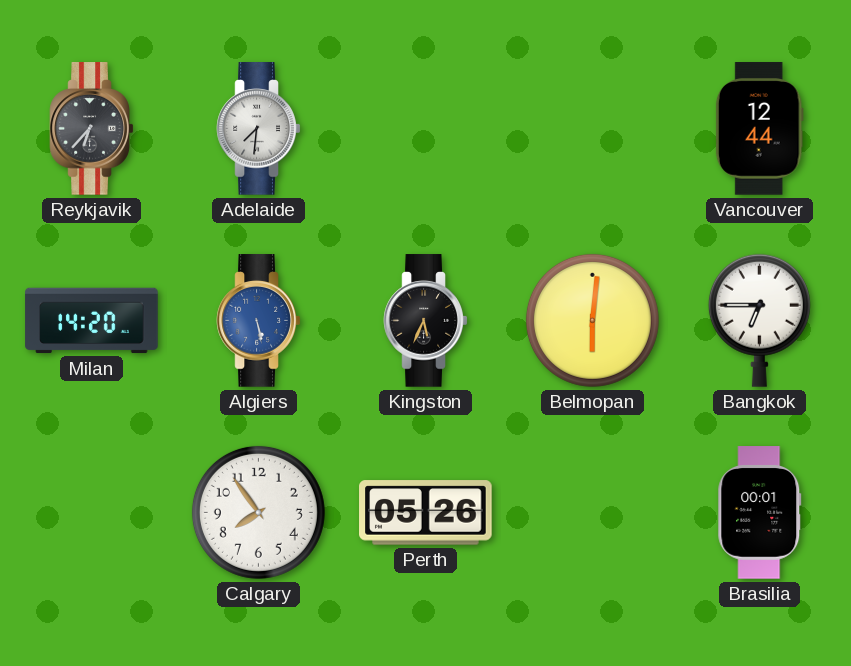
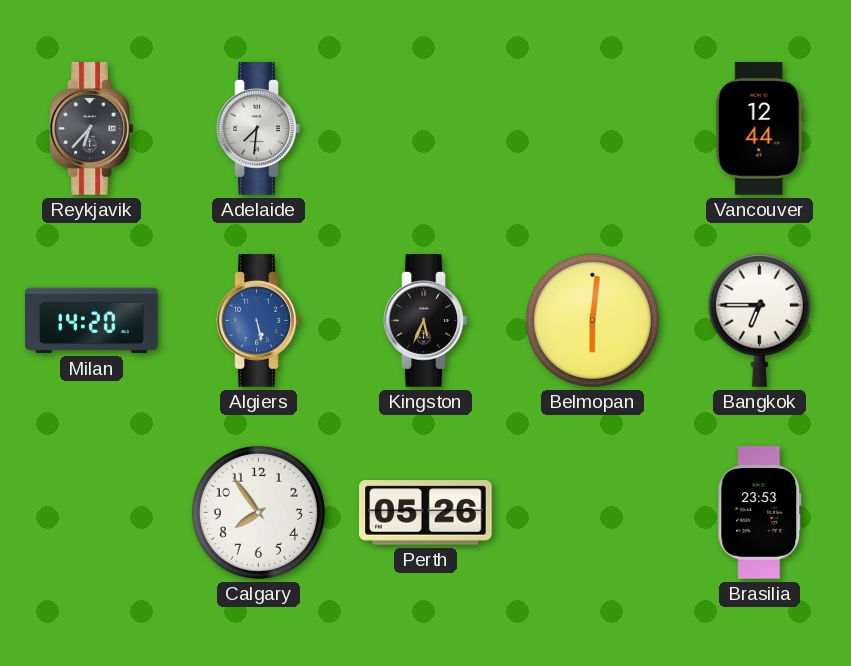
Brasilia: 00:01 -> 23:53 (760, 513)
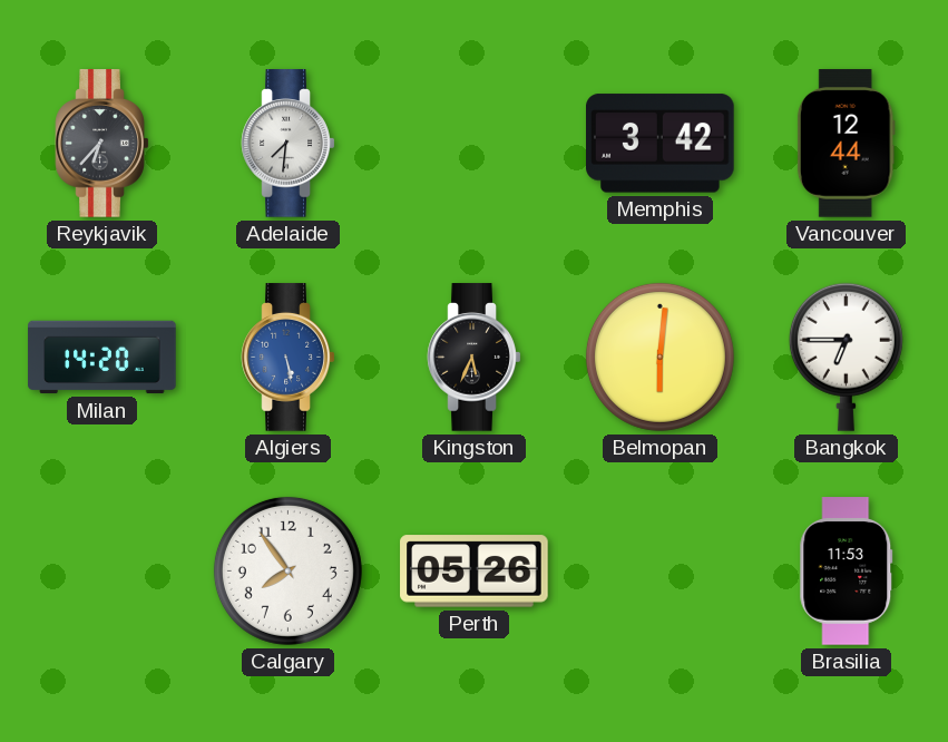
Memphis: none -> 3:42 (661, 144)
Brasilia: 23:53 -> 11:53 (847, 572)
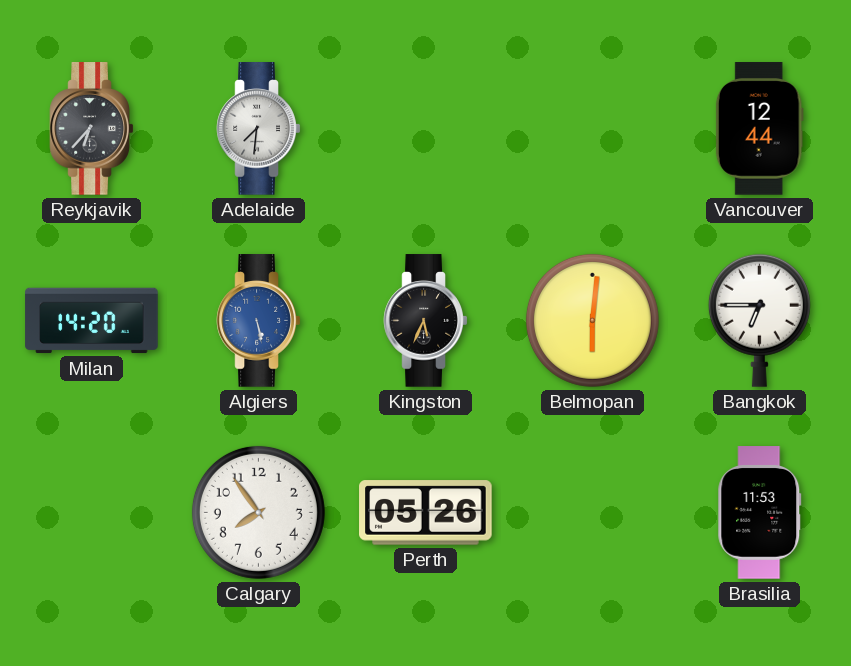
Memphis: 3:42 -> none (661, 144)
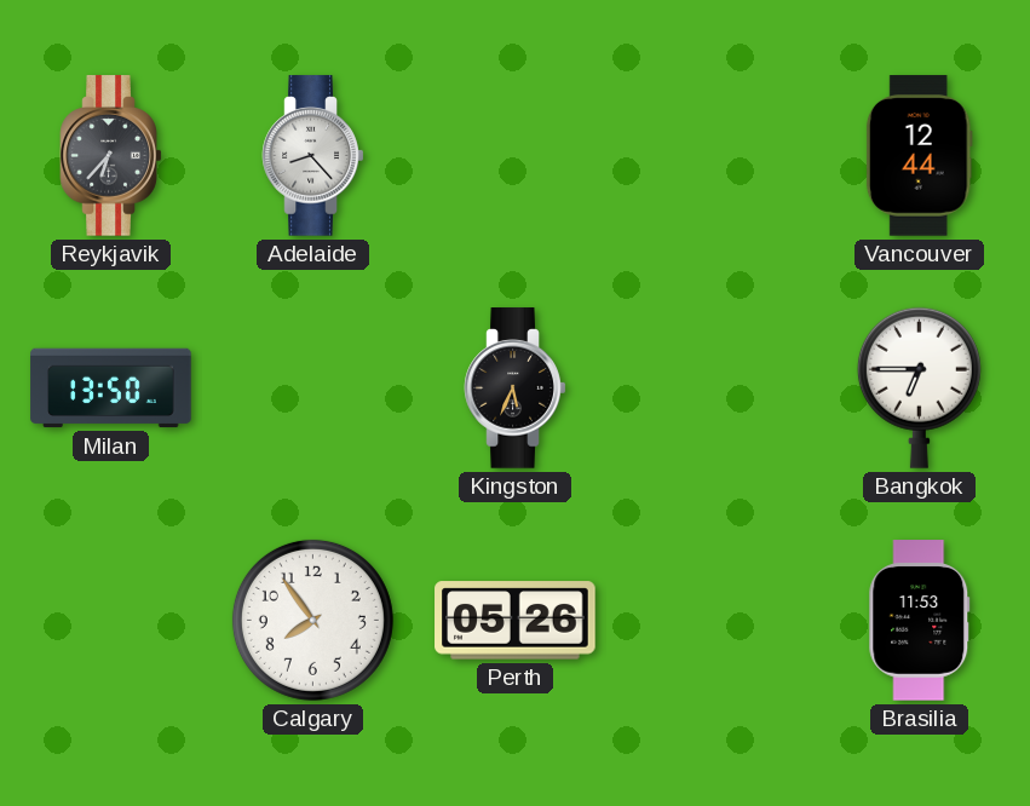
Adelaide: 7:31 -> 8:23 (313, 156)
Milan: 14:20 -> 13:50 (111, 388)
Algiers: 5:28 -> none (259, 321)
Belmopan: 6:01 -> none (592, 320)
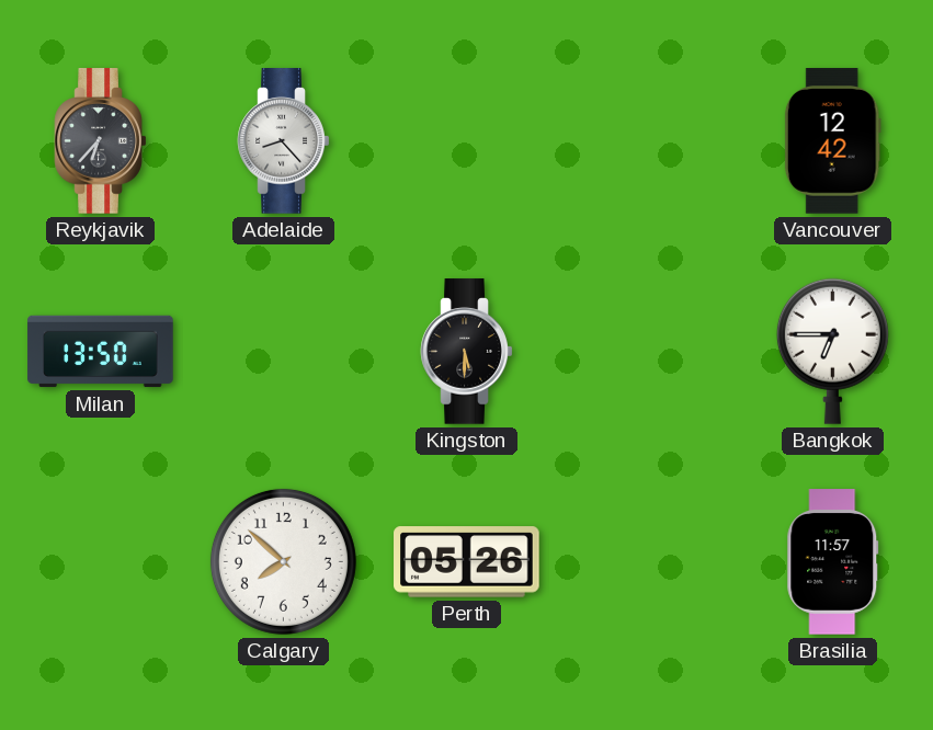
Vancouver: 12:44 -> 12:42 (832, 141)
Kingston: 5:34 -> 5:30 (467, 352)
Calgary: 7:54 -> 7:52 (283, 561)
Brasilia: 11:53 -> 11:57 (833, 562)
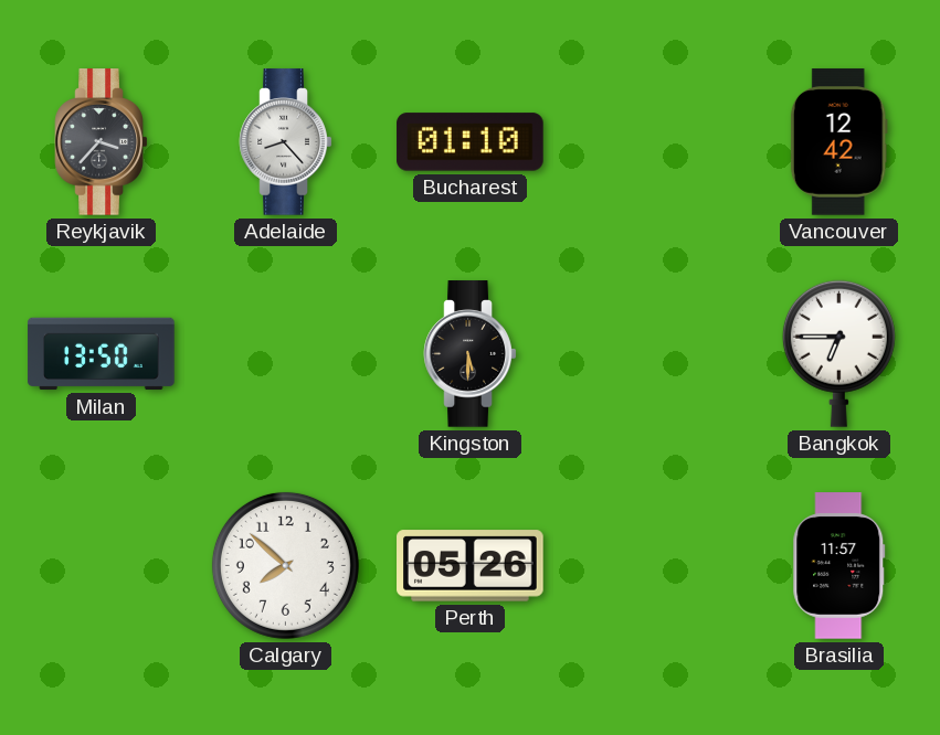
Reykjavik: 6:37 -> 3:37 (102, 142)
Bucharest: none -> 01:10 (471, 142)
